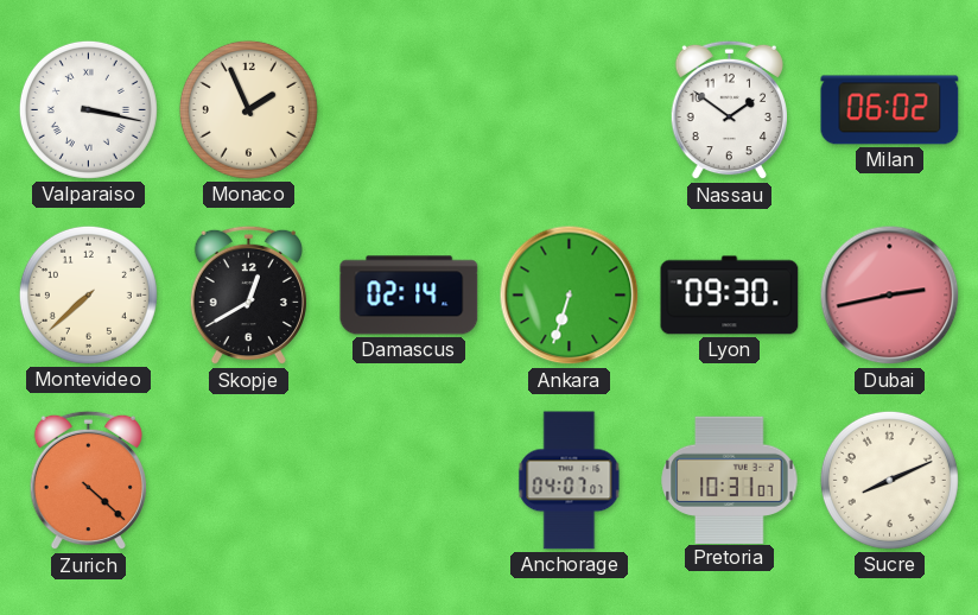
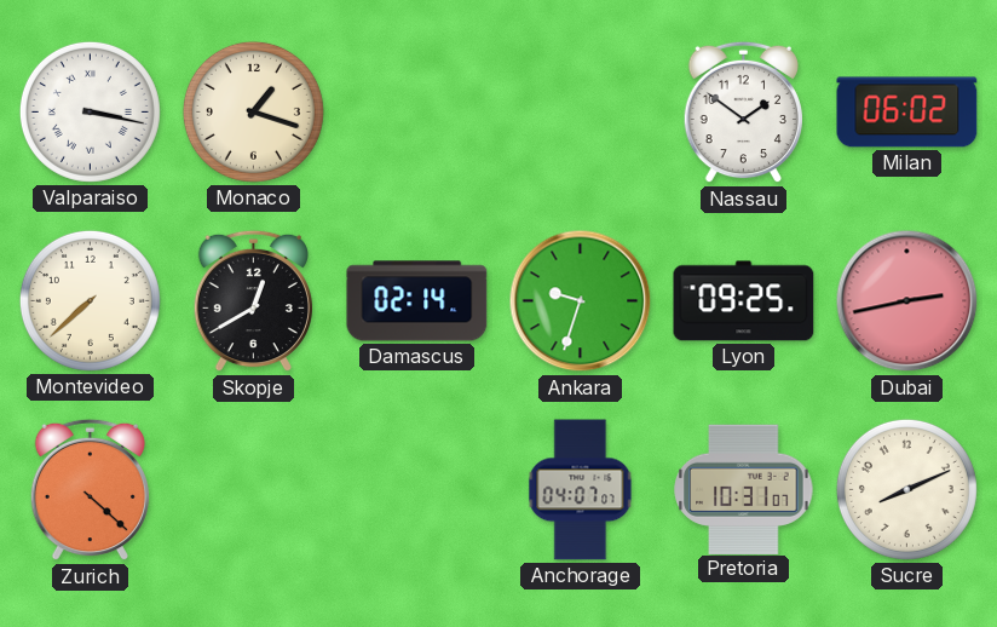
Monaco: 1:56 -> 1:18 (253, 111)
Ankara: 6:33 -> 9:33 (581, 301)
Lyon: 09:30 -> 09:25 (744, 301)
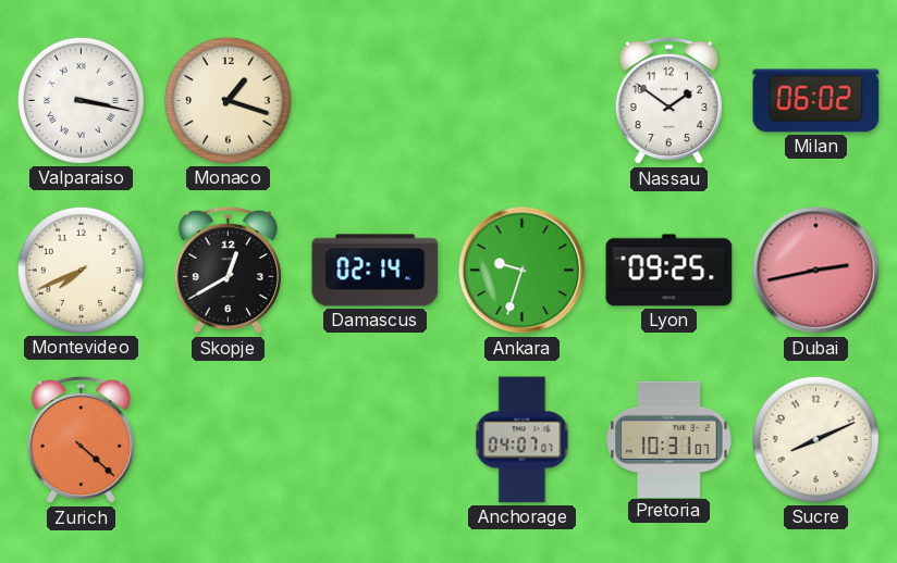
Montevideo: 7:38 -> 7:41 (81, 270)
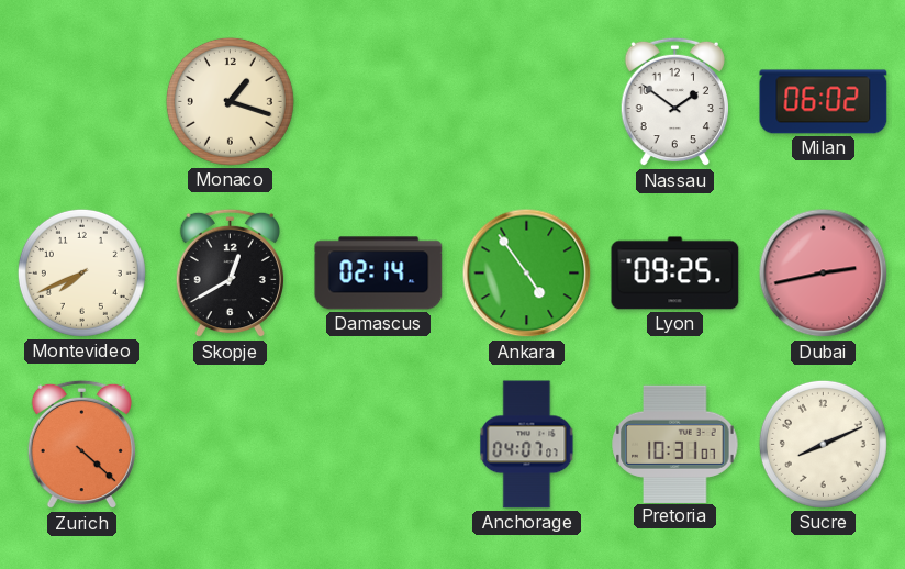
Valparaiso: 3:17 -> none (81, 100)
Ankara: 9:33 -> 4:54 (527, 274)
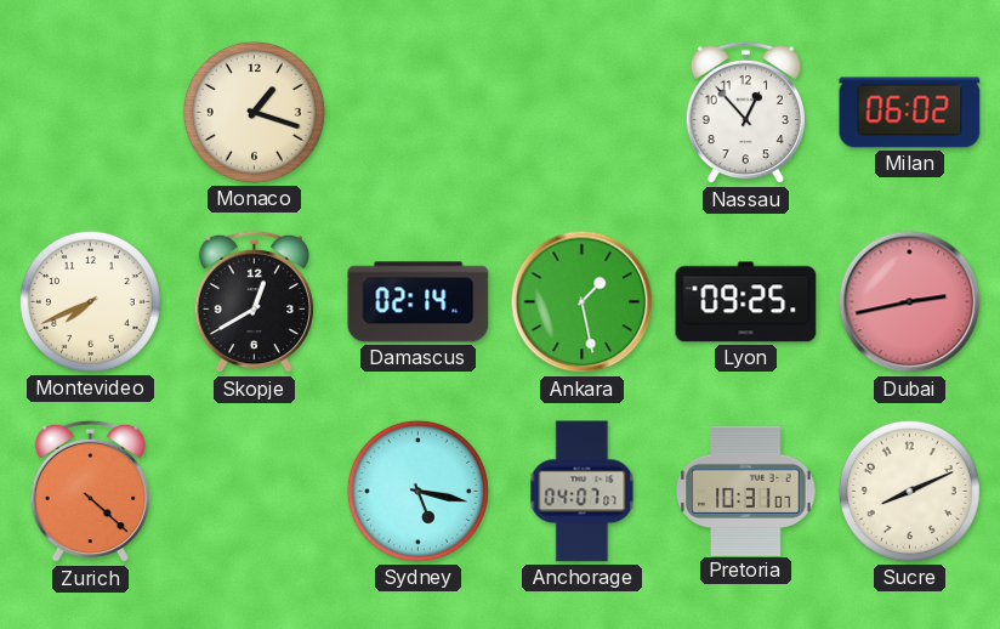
Nassau: 1:51 -> 12:53 (745, 113)
Ankara: 4:54 -> 1:28 (583, 302)
Sydney: none -> 5:17 (417, 491)
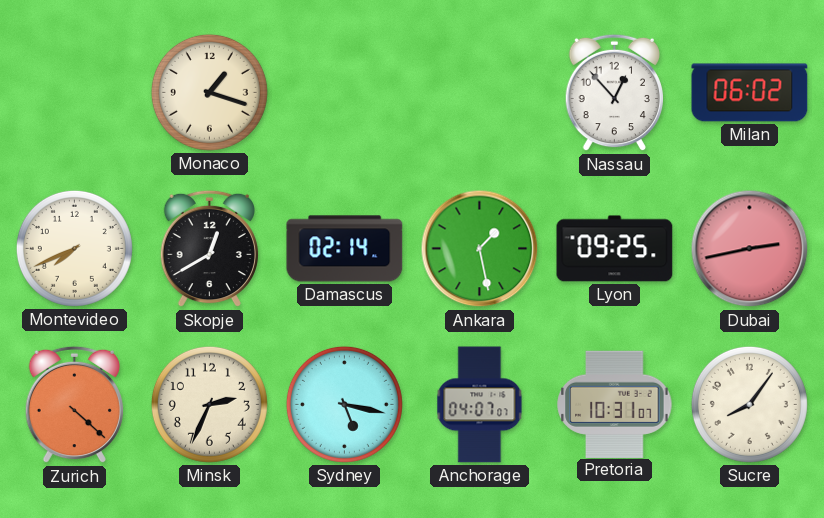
Minsk: none -> 2:34 (209, 404)
Sucre: 8:11 -> 8:06 (749, 404)
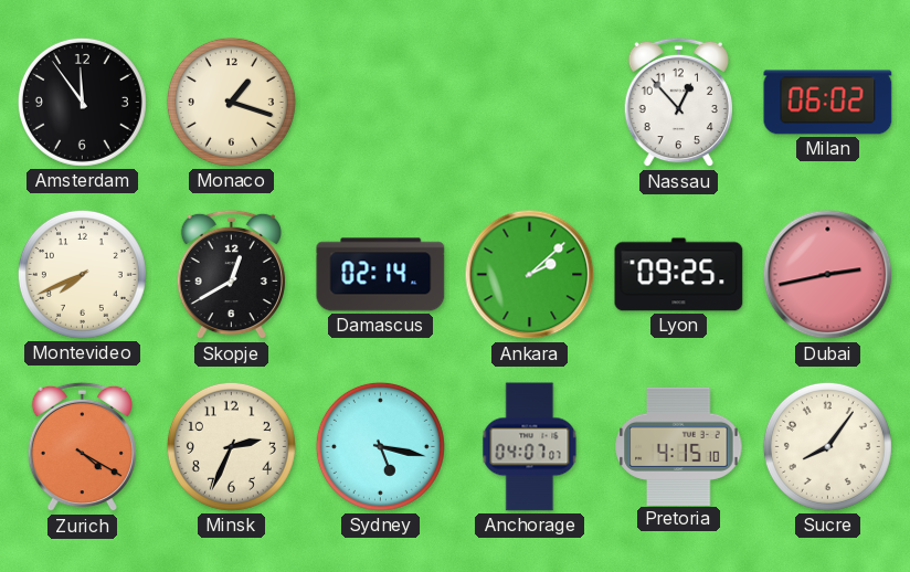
Amsterdam: none -> 11:54 (82, 102)
Ankara: 1:28 -> 2:08 (530, 275)
Zurich: 4:22 -> 4:20 (82, 447)
Pretoria: 10:31 -> 4:15 (679, 446)
